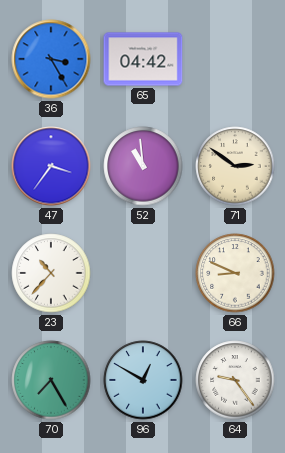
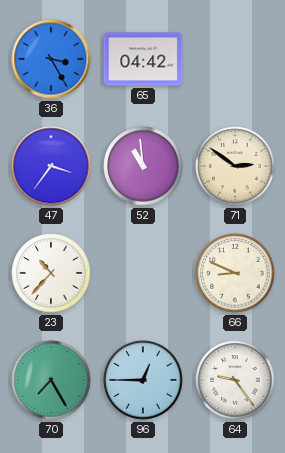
96: 12:50 -> 12:45 (143, 380)
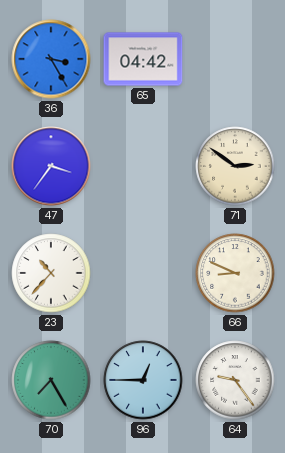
52: 10:59 -> none (143, 166)
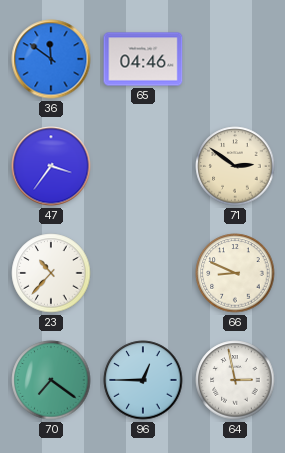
36: 3:25 -> 11:51 (51, 59)
65: 04:42 -> 04:46 (143, 59)
70: 7:25 -> 7:21 (51, 380)
64: 9:24 -> 2:58 (235, 380)
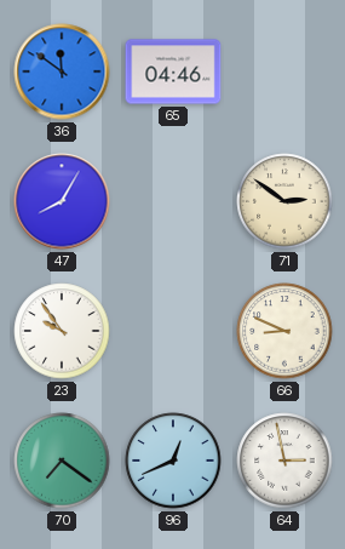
47: 3:36 -> 8:05 (62, 201)
23: 10:37 -> 9:54 (62, 331)
96: 12:45 -> 12:41 (173, 461)
